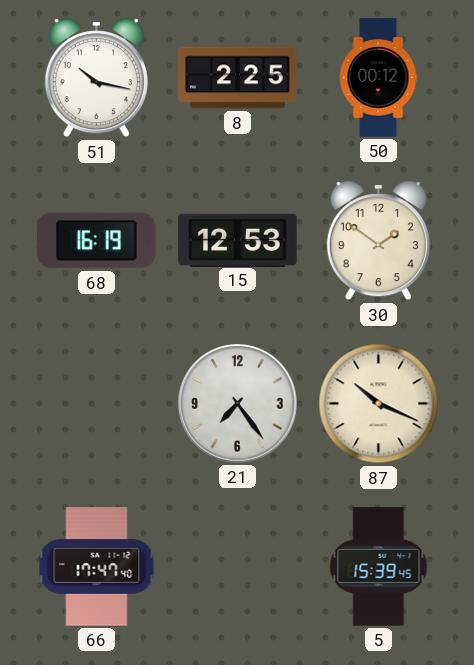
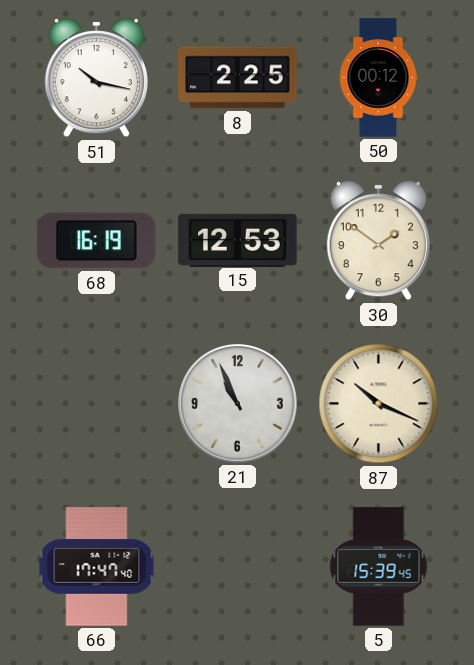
21: 7:24 -> 10:56 (238, 404)
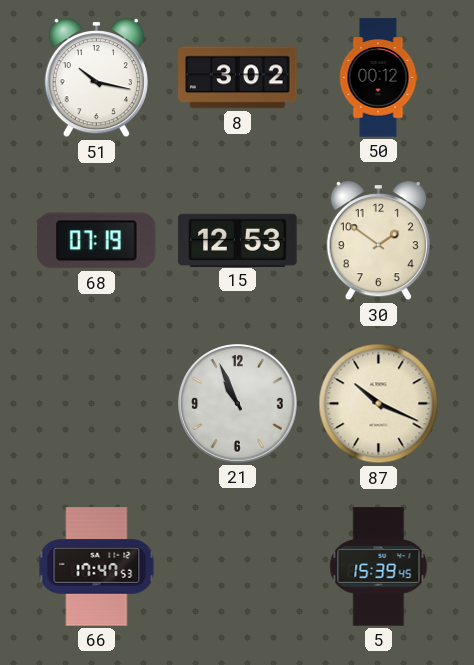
8: 2:25 -> 3:02 (238, 78)
68: 16:19 -> 07:19 (97, 241)
66: 17:47:40 -> 17:47:53 (97, 567)
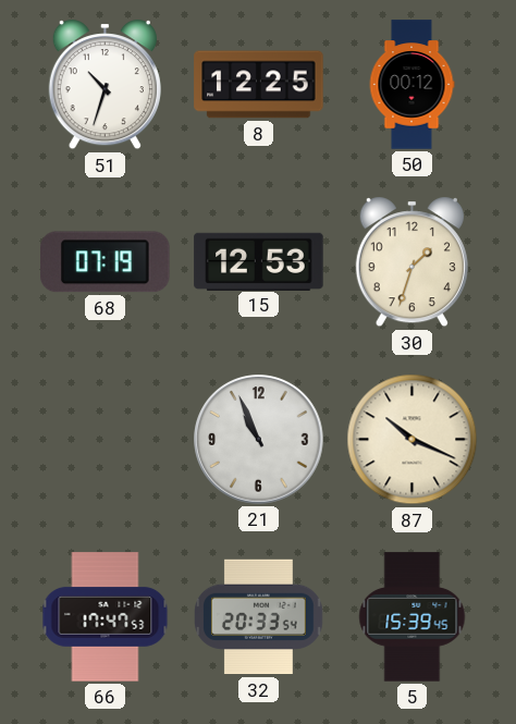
51: 10:17 -> 10:33 (105, 85)
8: 3:02 -> 12:25 (259, 85)
30: 1:51 -> 1:33 (411, 262)
32: none -> 20:33 (259, 617)
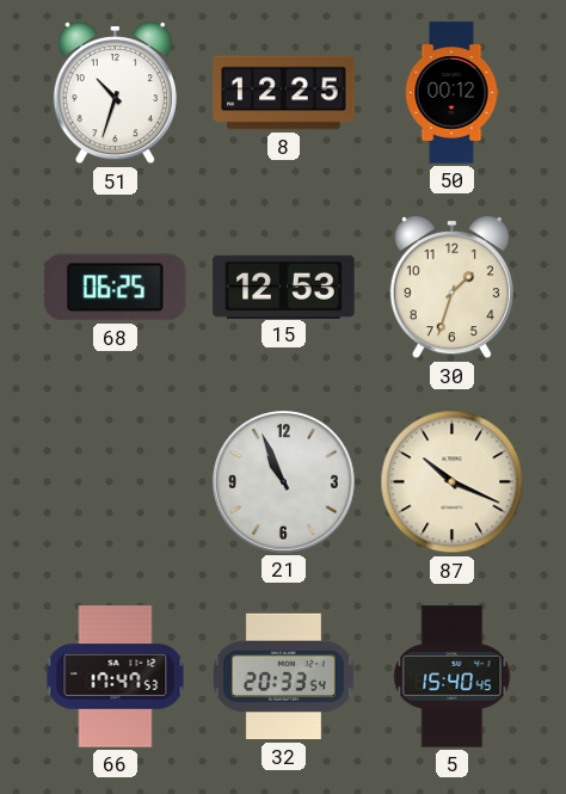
68: 07:19 -> 06:25 (116, 288)
5: 15:39 -> 15:40 (453, 677)
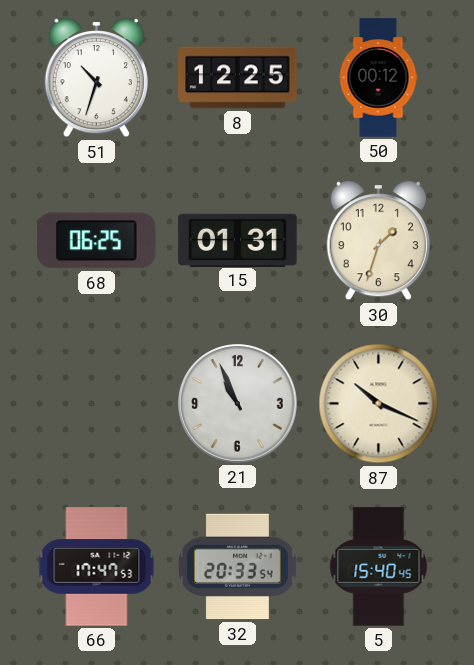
15: 12:53 -> 01:31 (238, 240)
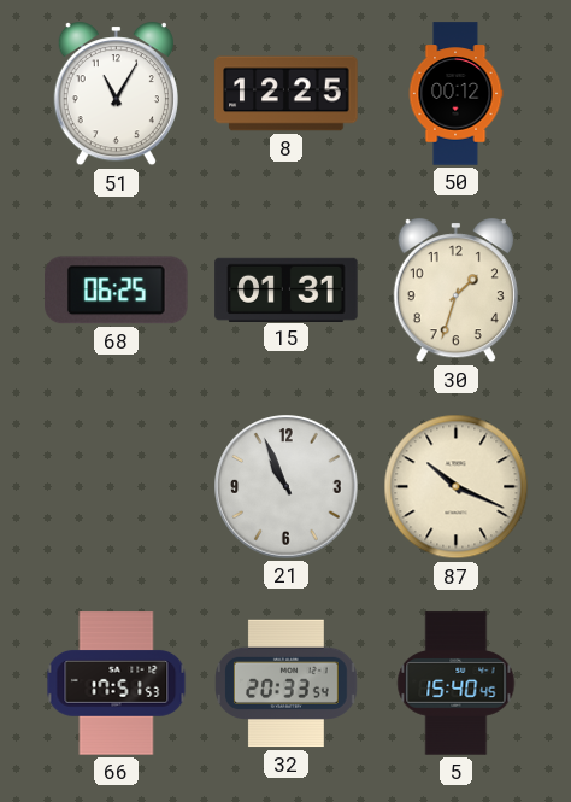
51: 10:33 -> 11:05 (116, 94)
66: 17:47 -> 17:51 (117, 684)
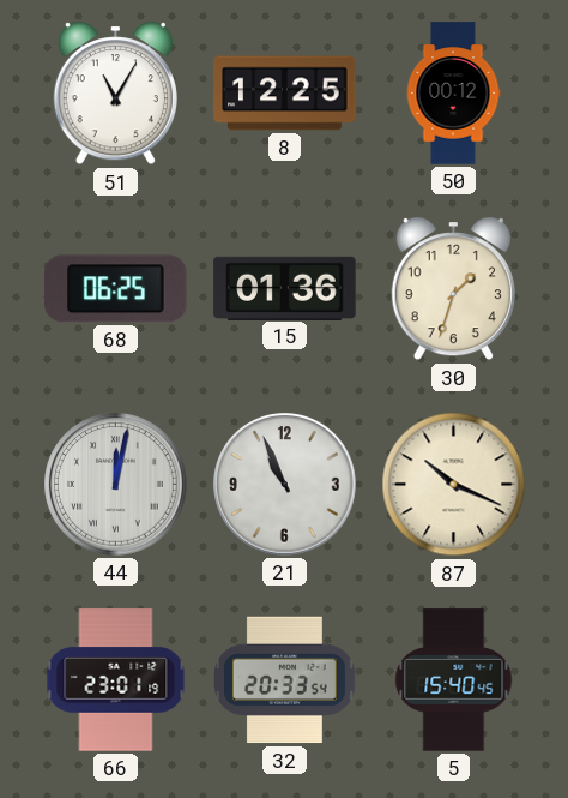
15: 01:31 -> 01:36 (285, 288)
44: none -> 12:02 (116, 485)
66: 17:51 -> 23:01 (116, 680)
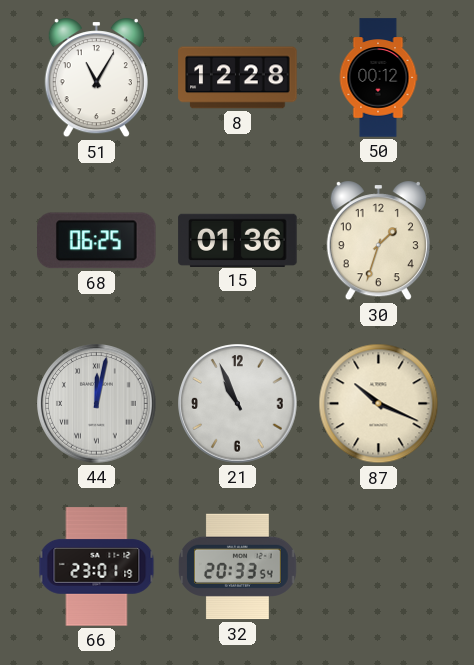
8: 12:25 -> 12:28 (238, 78)
5: 15:40 -> none (454, 680)
